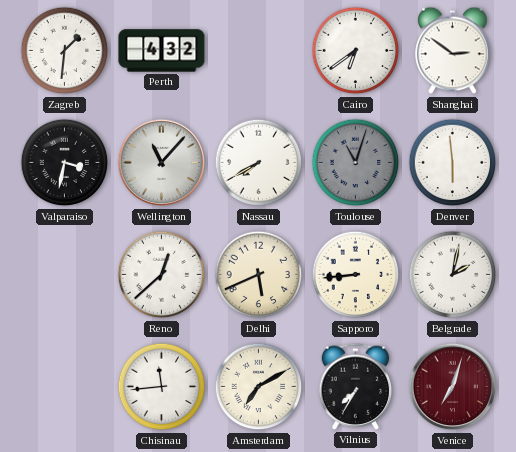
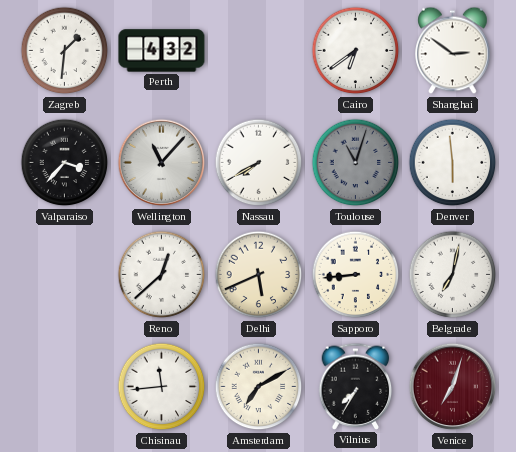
Valparaiso: 3:32 -> 3:37 (65, 163)
Belgrade: 2:02 -> 7:02 (453, 275)
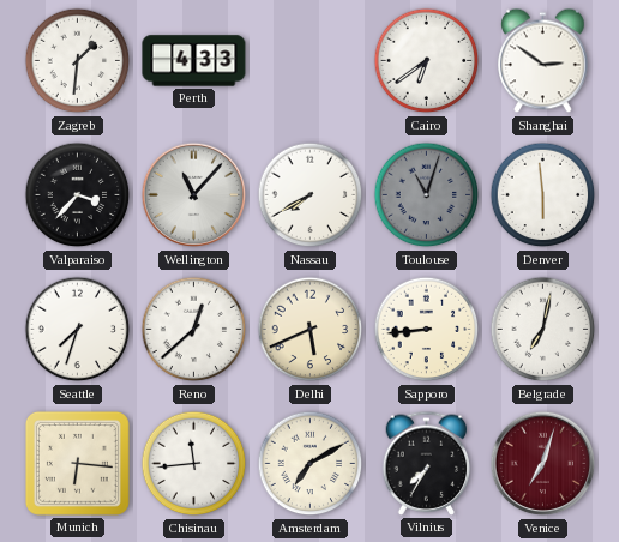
Perth: 4:32 -> 4:33 (194, 61)
Seattle: none -> 7:33 (78, 330)
Munich: none -> 6:16 (77, 463)
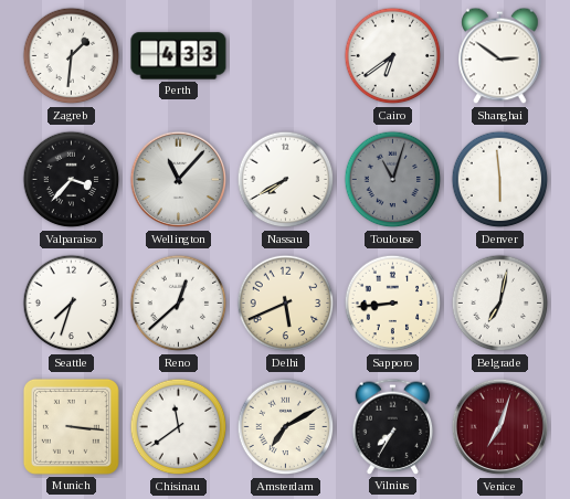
Munich: 6:16 -> 3:16 (71, 426)
Chisinau: 11:44 -> 11:39 (179, 427)
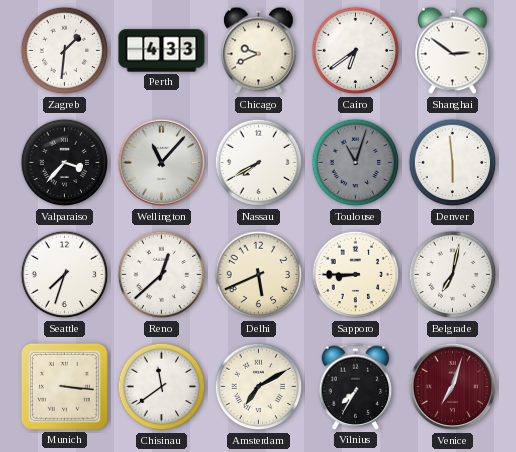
Chicago: none -> 9:41 (259, 51)
Sapporo: 8:44 -> 8:45 (356, 275)
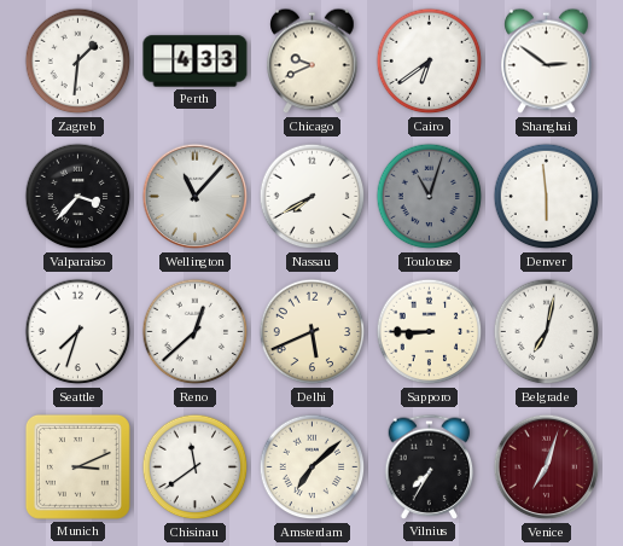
Munich: 3:16 -> 3:11 (77, 466)
Amsterdam: 7:10 -> 7:08 (313, 467)
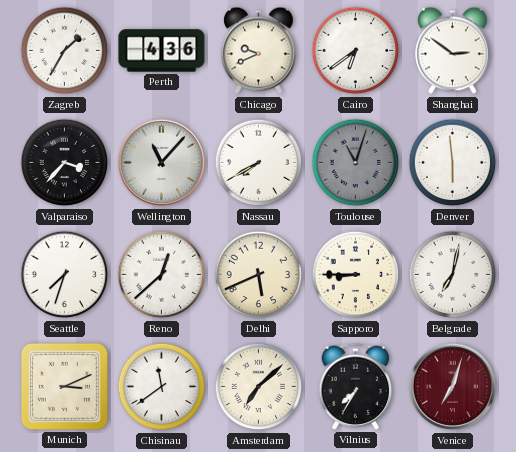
Zagreb: 1:31 -> 1:35 (65, 51)
Perth: 4:33 -> 4:36 (162, 51)
